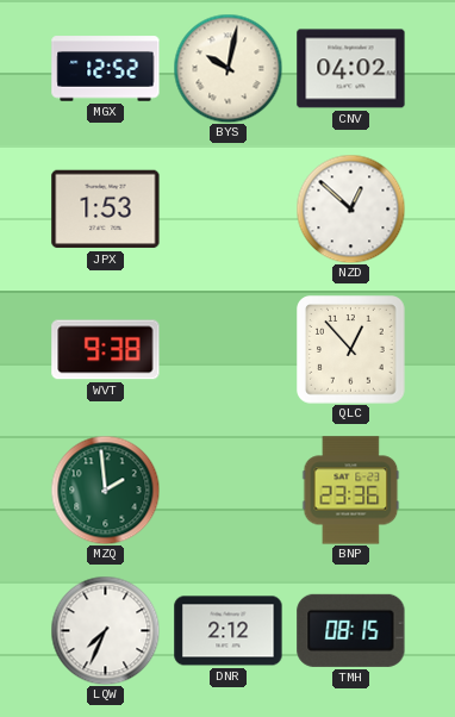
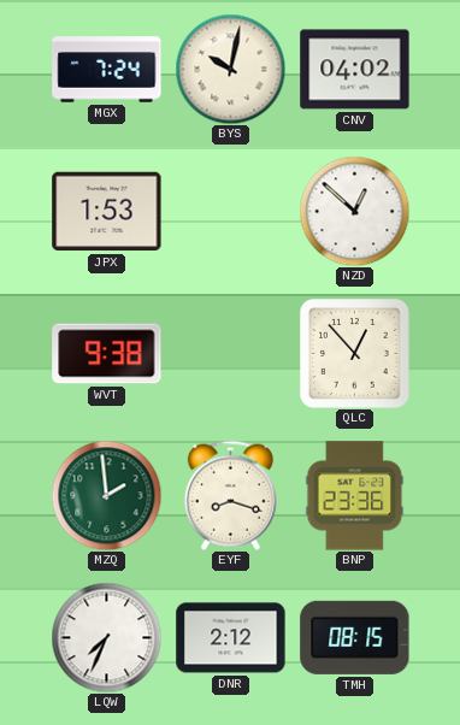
MGX: 12:52 -> 7:24 (107, 70)
EYF: none -> 8:18 (230, 495)
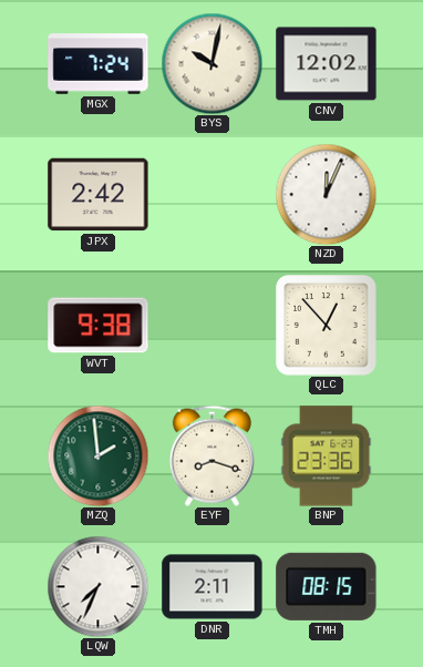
CNV: 04:02 -> 12:02 (327, 64)
JPX: 1:53 -> 2:42 (99, 195)
NZD: 12:52 -> 12:04 (326, 194)
DNR: 2:12 -> 2:11 (213, 587)
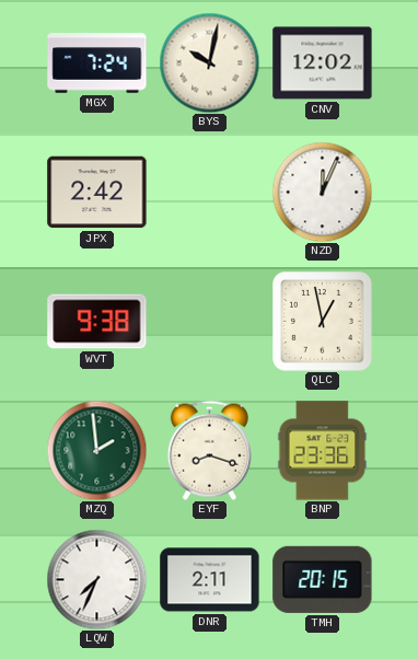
QLC: 12:53 -> 12:58 (323, 322)
TMH: 08:15 -> 20:15 (323, 579)
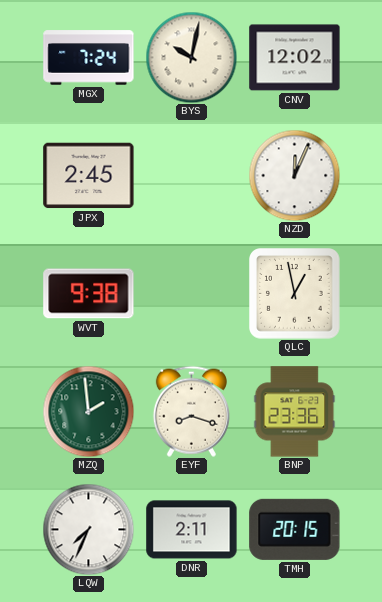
JPX: 2:42 -> 2:45 (89, 176)
